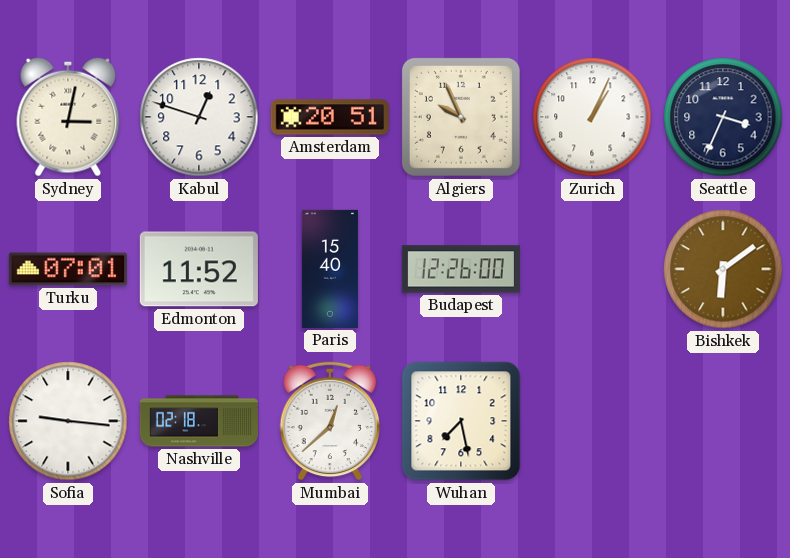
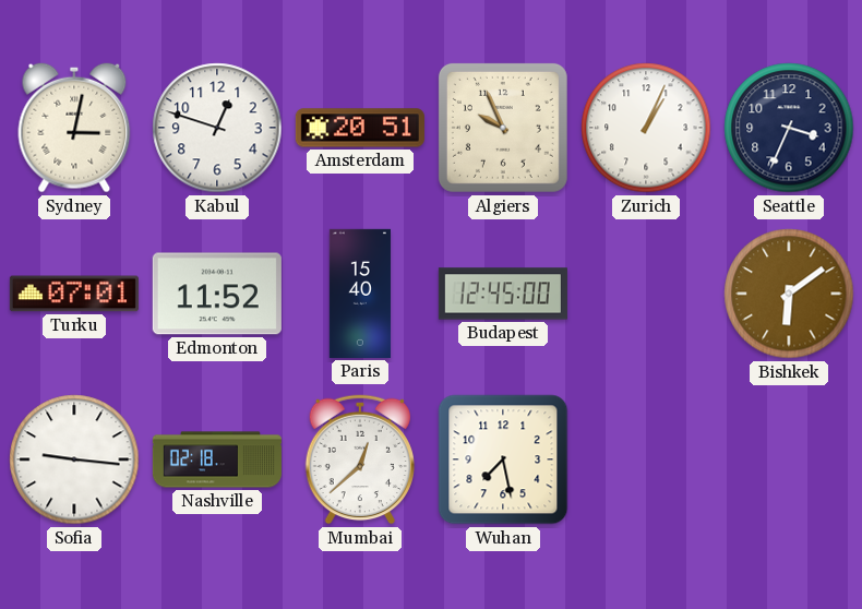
Budapest: 12:26 -> 12:45 (503, 294)
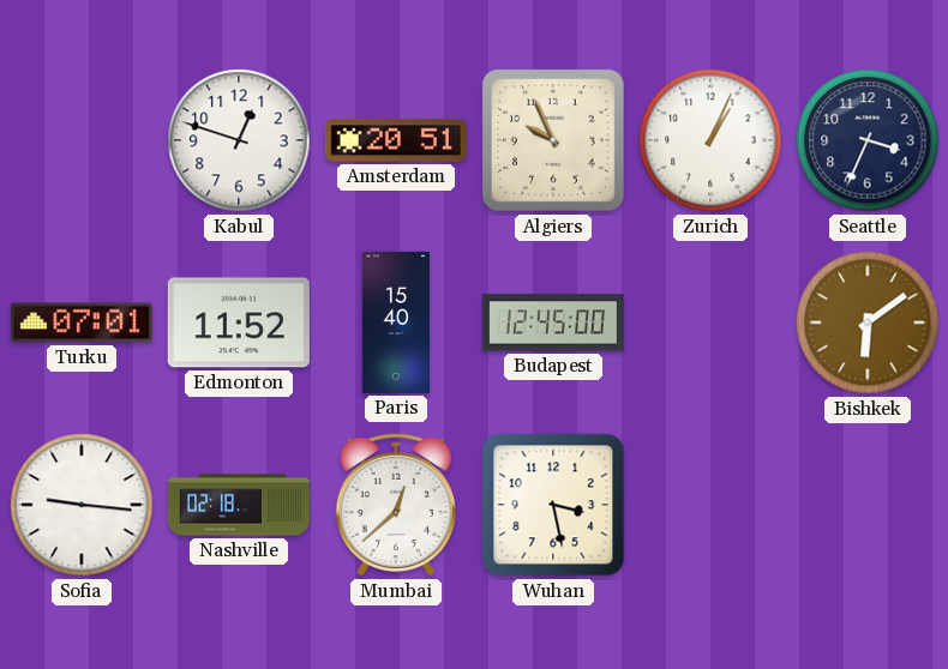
Sydney: 3:02 -> none (74, 128)
Wuhan: 7:28 -> 3:28 (553, 505)
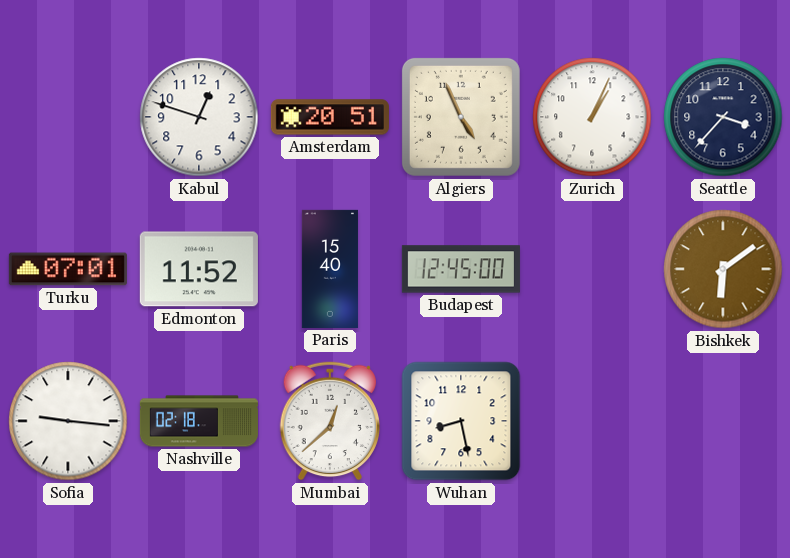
Algiers: 9:56 -> 4:56 (461, 117)
Seattle: 3:34 -> 3:37 (723, 117)
Wuhan: 3:28 -> 8:28 (461, 421)
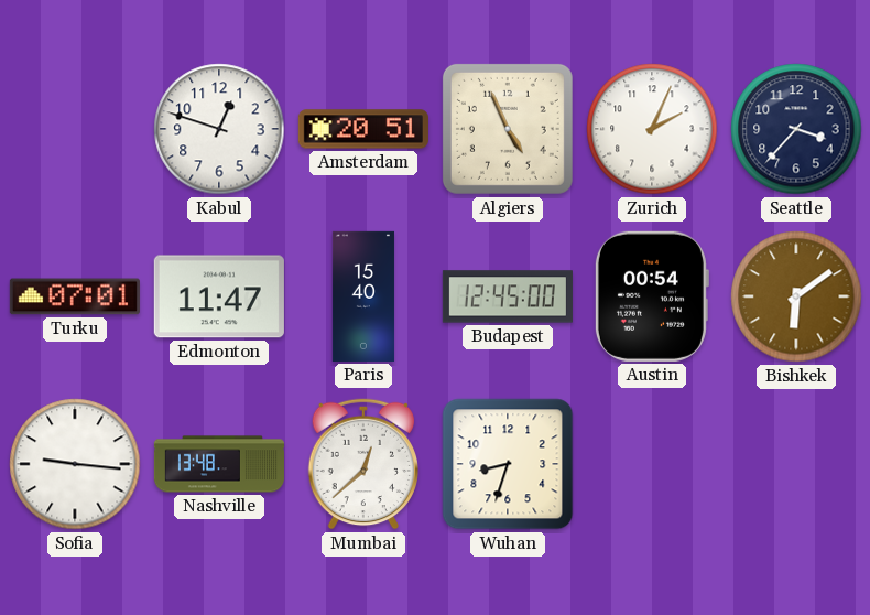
Zurich: 1:04 -> 2:04 (652, 129)
Edmonton: 11:52 -> 11:47 (219, 296)
Austin: none -> 00:54 (651, 296)
Nashville: 02:18 -> 13:48 (219, 464)
Wuhan: 8:28 -> 8:33 (508, 464)
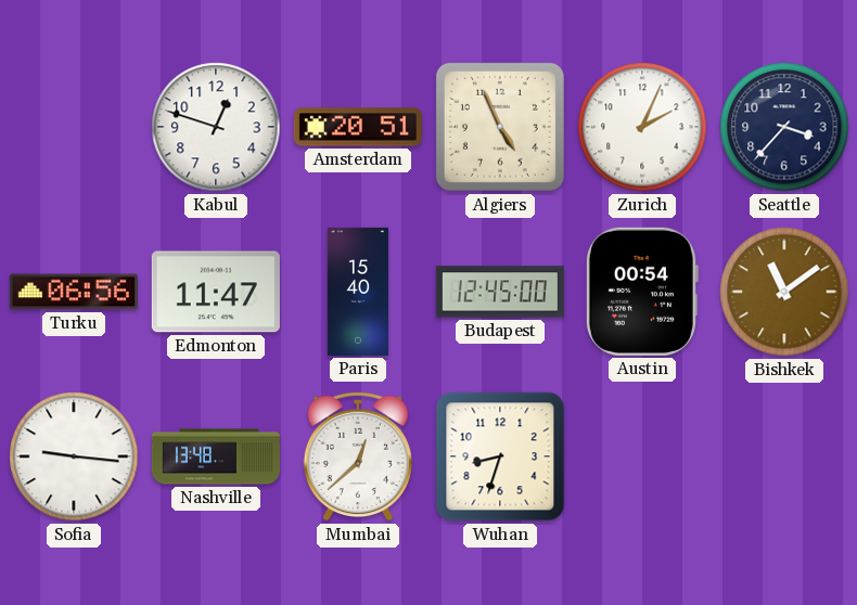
Turku: 07:01 -> 06:56 (74, 292)
Bishkek: 6:09 -> 11:09 (784, 292)
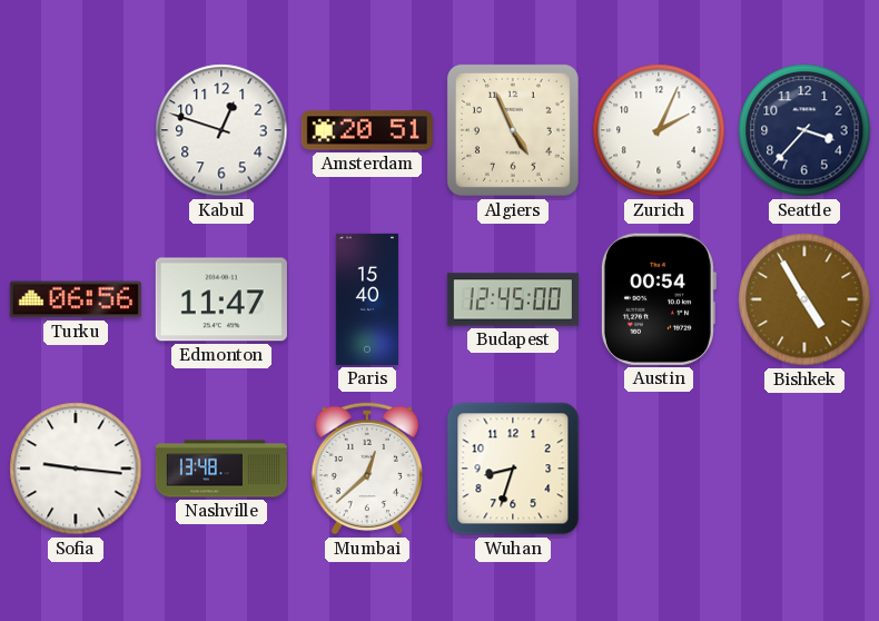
Bishkek: 11:09 -> 4:55 (804, 299)
